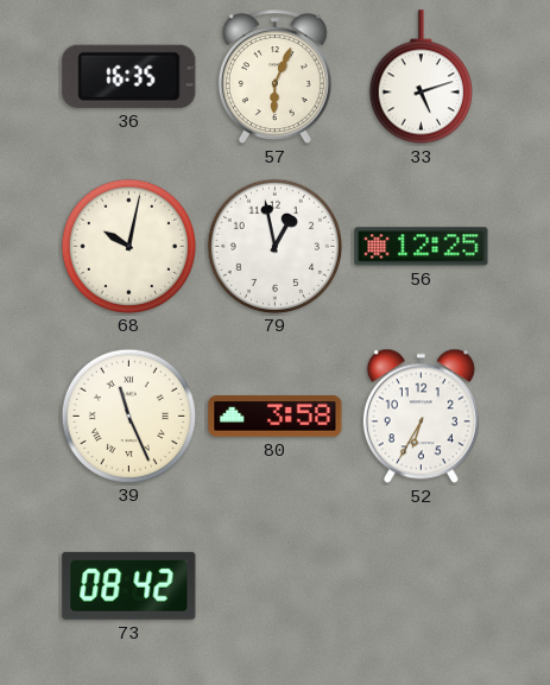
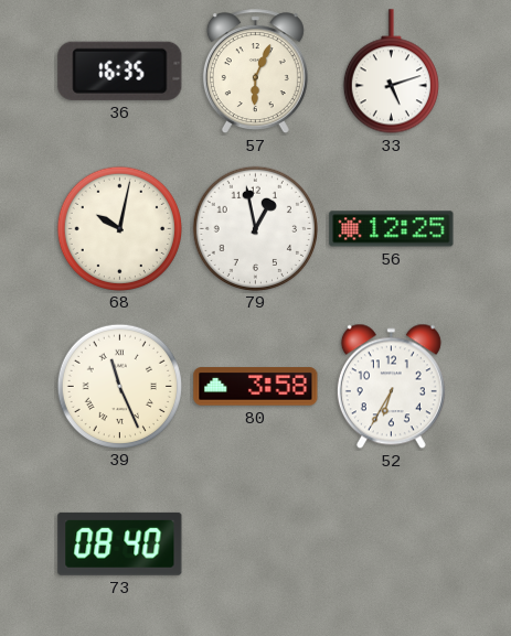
73: 08:42 -> 08:40 (120, 543)
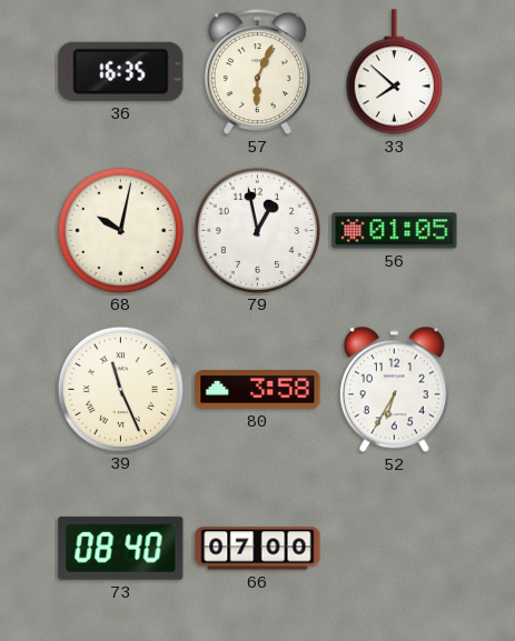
33: 5:12 -> 7:52 (394, 72)
56: 12:25 -> 01:05 (395, 231)
66: none -> 07:00 (258, 549)
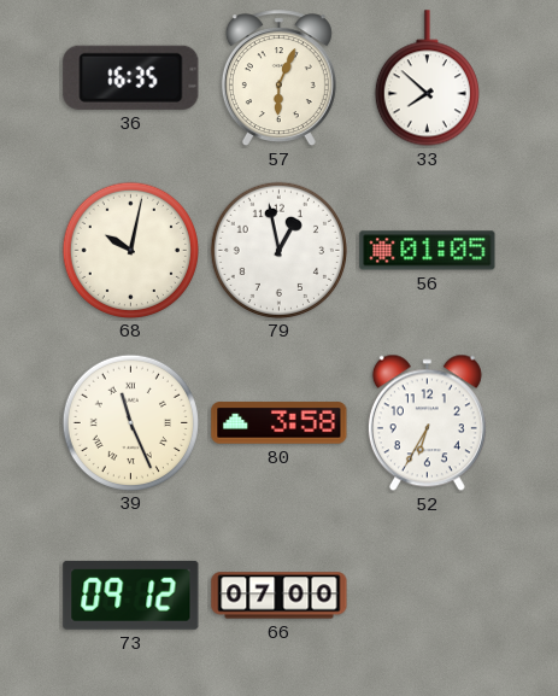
73: 08:40 -> 09:12 (131, 595)
